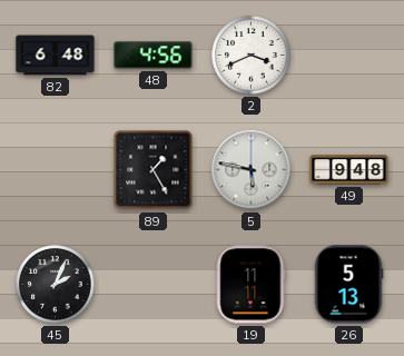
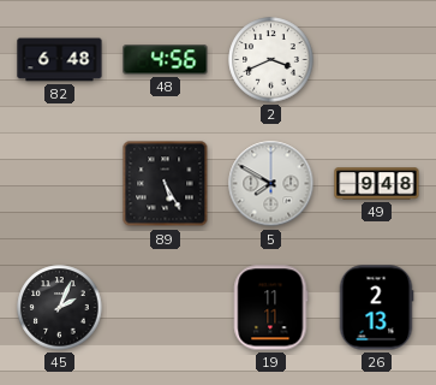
89: 1:25 -> 5:25 (166, 184)
5: 5:47 -> 7:50 (271, 184)
26: 5:13 -> 2:13 (376, 308)
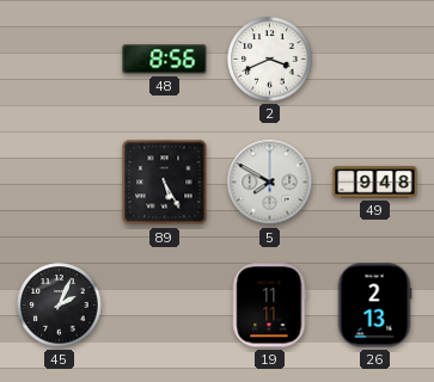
82: 6:48 -> none (60, 60)
48: 4:56 -> 8:56 (165, 60)
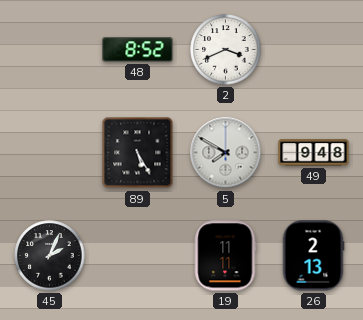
48: 8:56 -> 8:52 (138, 50)
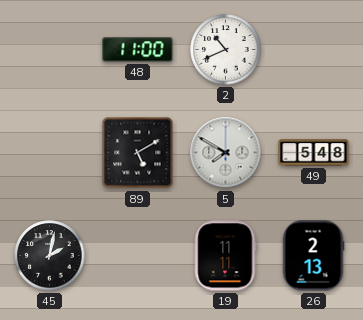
48: 8:52 -> 11:00 (138, 50)
2: 3:41 -> 10:41 (226, 50)
89: 5:25 -> 5:10 (138, 153)
49: 9:48 -> 5:48 (314, 153)
45: 2:04 -> 2:02 (50, 256)
